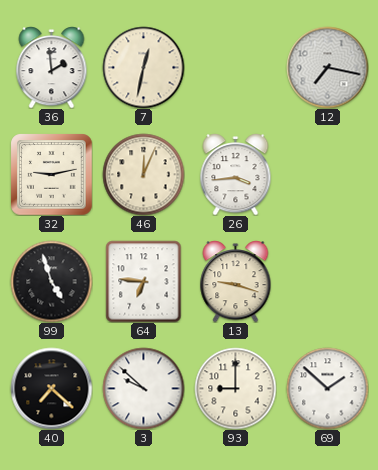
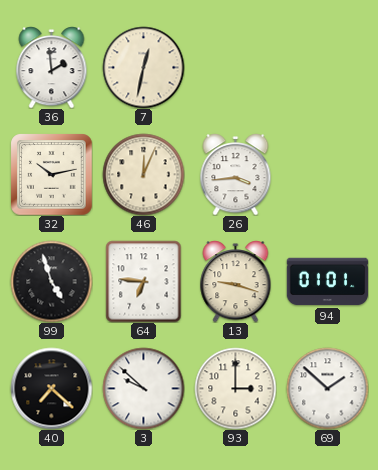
12: 7:17 -> none (327, 67)
32: 9:13 -> 10:13 (51, 174)
94: none -> 01:01 (327, 282)
93: 9:00 -> 3:00 (235, 388)
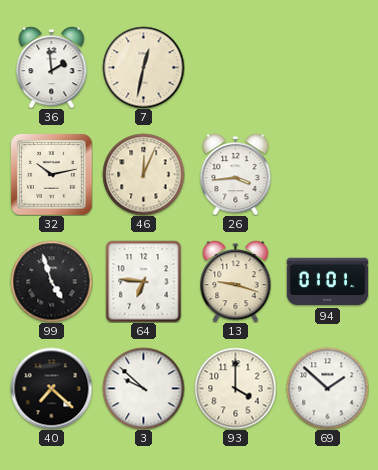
93: 3:00 -> 4:00 (235, 388)
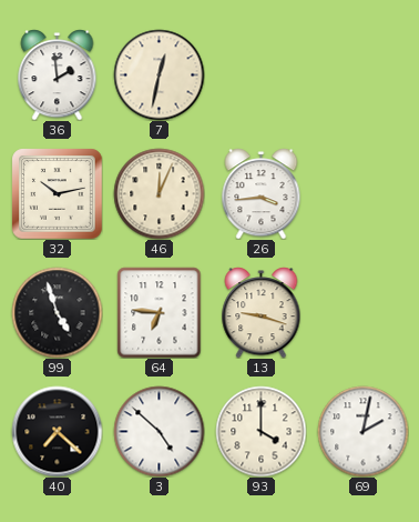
94: 01:01 -> none (327, 282)
3: 9:52 -> 4:52 (159, 431)
69: 1:52 -> 2:02 (362, 431)
